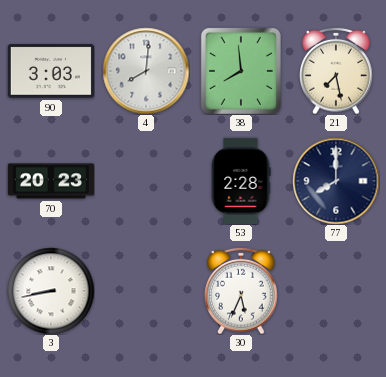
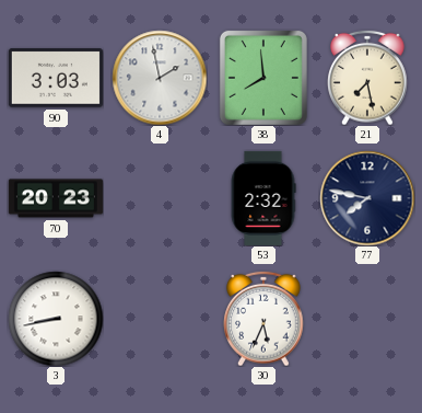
4: 8:01 -> 1:58 (160, 78)
53: 2:28 -> 2:32 (263, 198)
77: 8:00 -> 7:47 (367, 198)
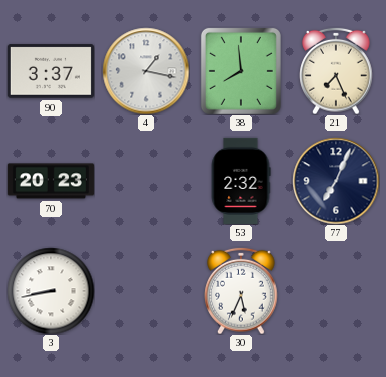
90: 3:03 -> 3:37 (51, 71)
4: 1:58 -> 1:17 (146, 71)
21: 7:28 -> 7:26 (336, 71)
77: 7:47 -> 7:04 (336, 181)
